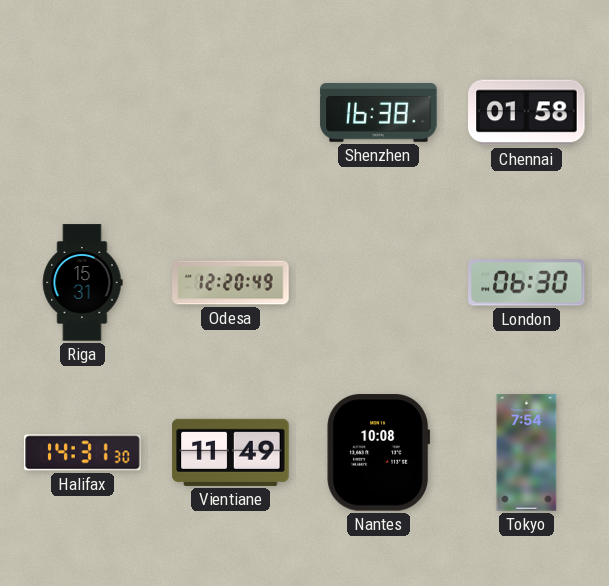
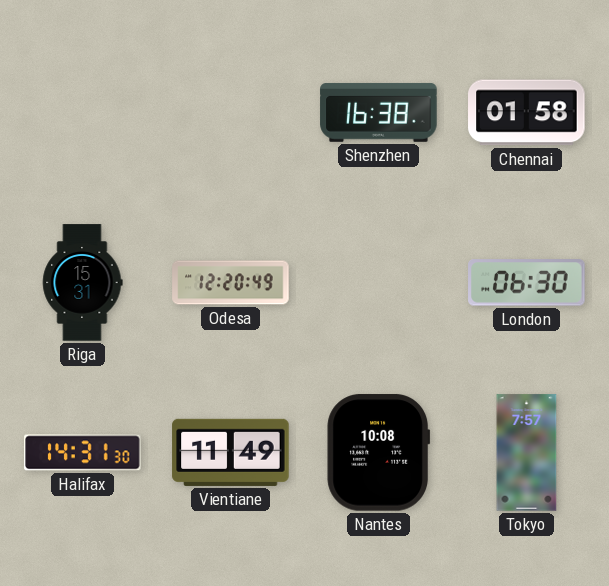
Tokyo: 7:54 -> 7:57 (527, 453)
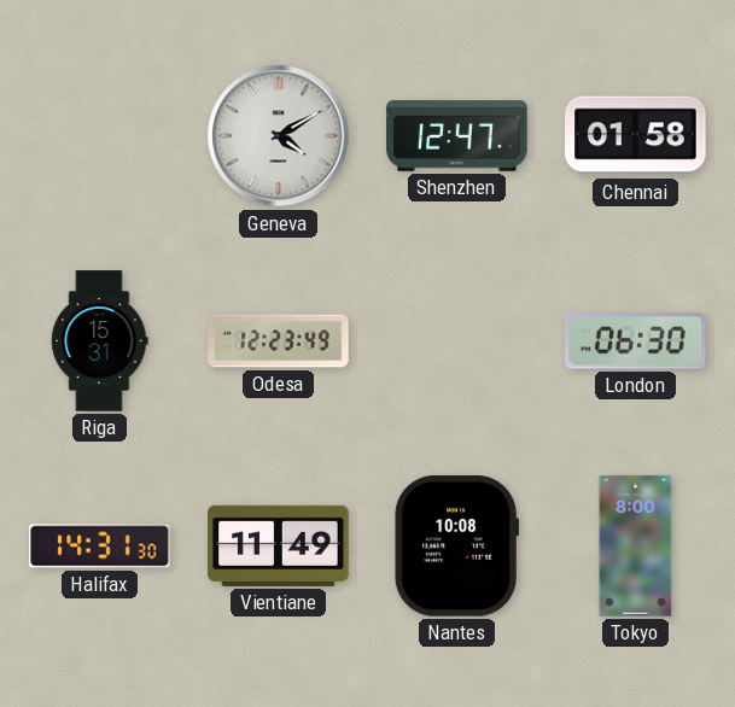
Geneva: none -> 4:10 (279, 136)
Shenzhen: 16:38 -> 12:47 (457, 135)
Odesa: 12:20 -> 12:23 (279, 341)
Tokyo: 7:57 -> 8:00 (636, 547)
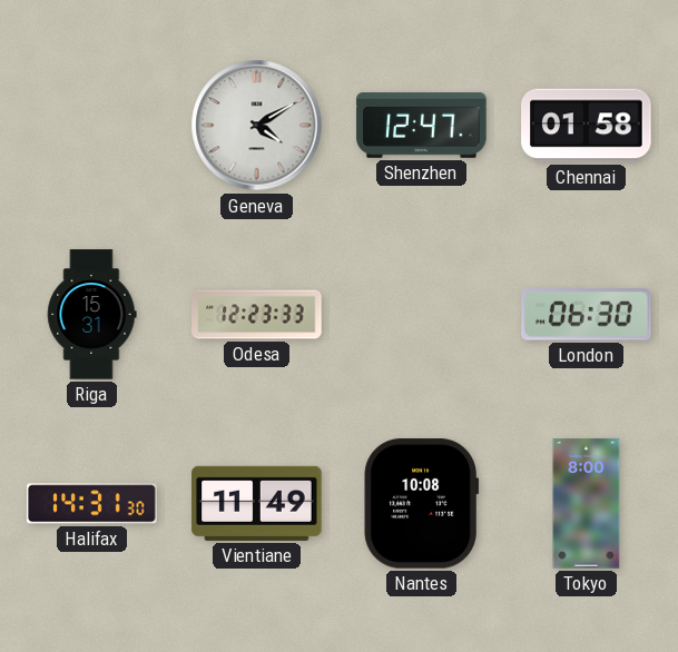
Odesa: 12:23:49 -> 12:23:33 (257, 315)
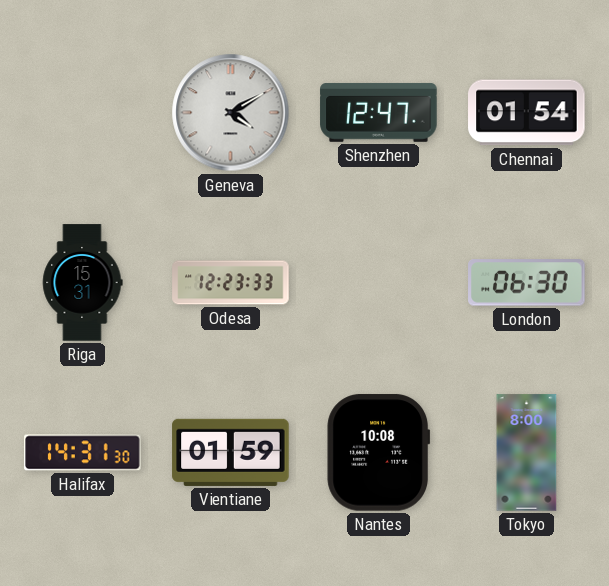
Chennai: 01:58 -> 01:54 (527, 113)
Vientiane: 11:49 -> 01:59 (231, 452)
